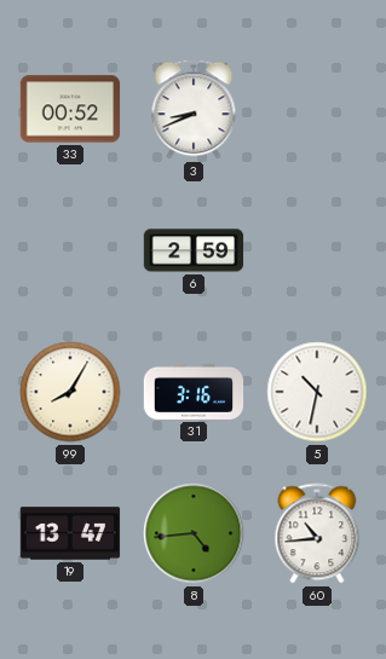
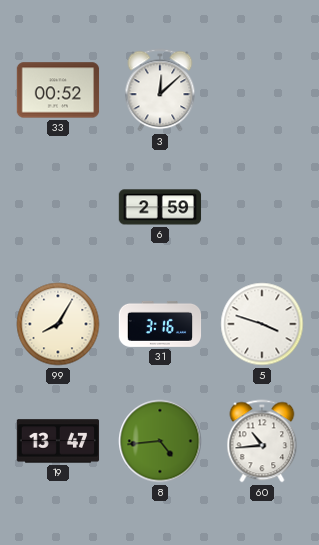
3: 8:41 -> 12:08 (160, 90)
5: 10:32 -> 3:48 (262, 324)
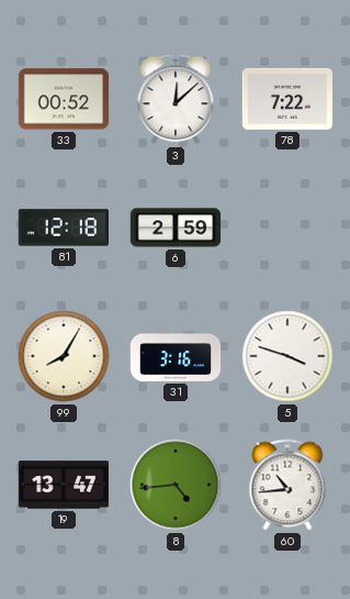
78: none -> 7:22 (287, 99)
81: none -> 12:18 (63, 228)
